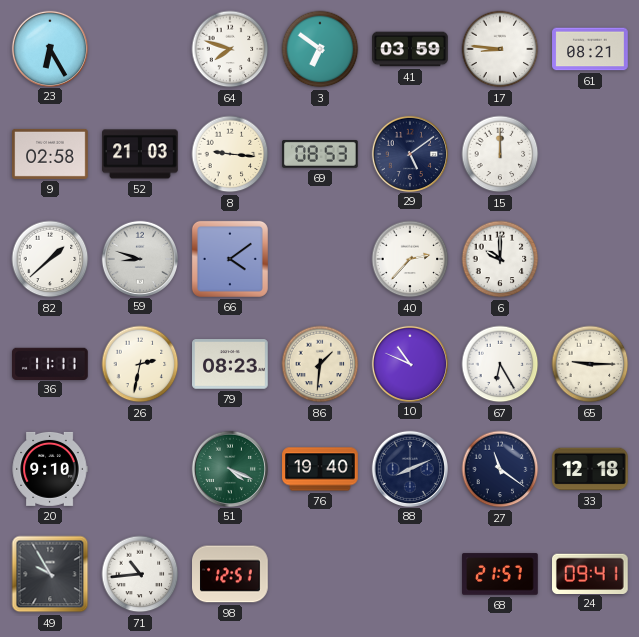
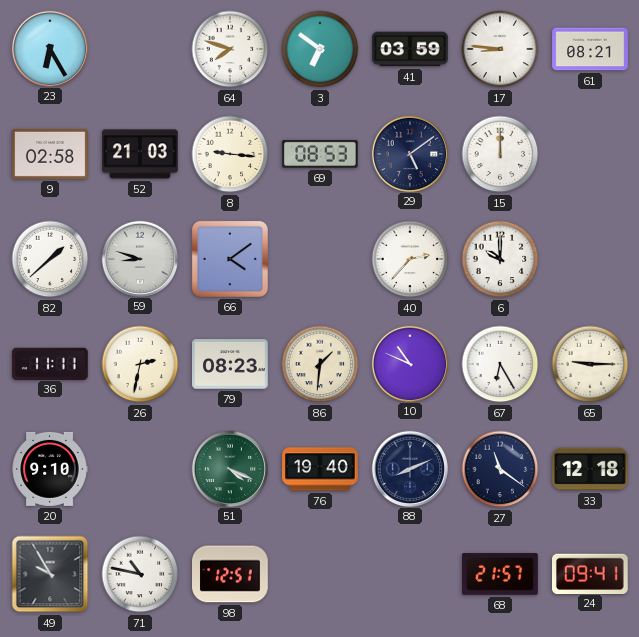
71: 10:44 -> 10:47 (140, 574)
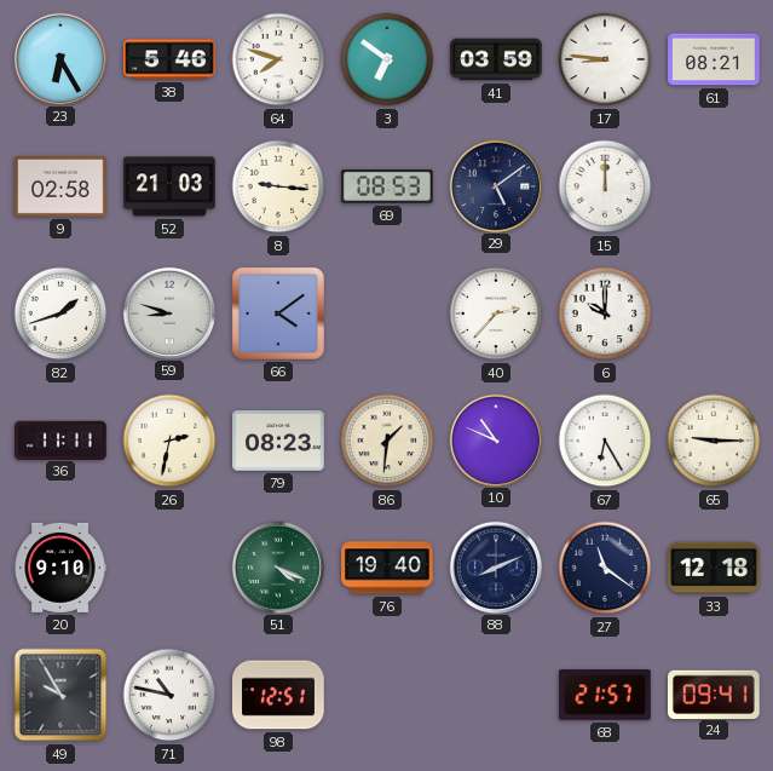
38: none -> 5:46 (169, 59)
82: 1:38 -> 1:42 (60, 313)
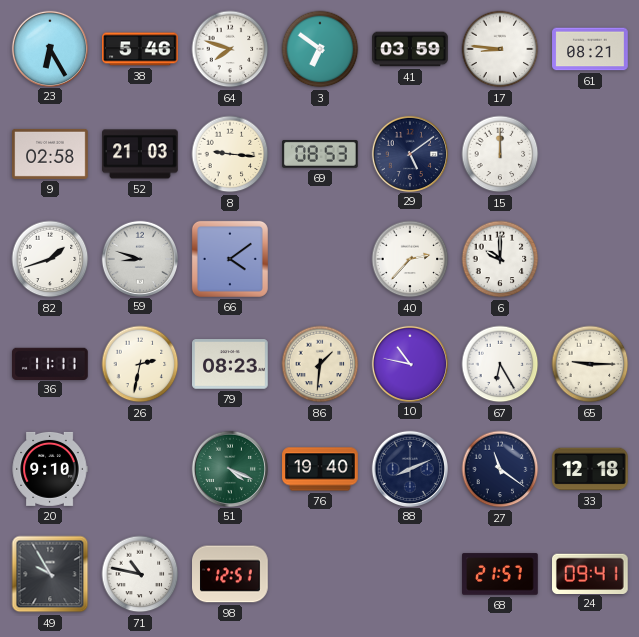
10: 10:49 -> 10:47 (409, 363)
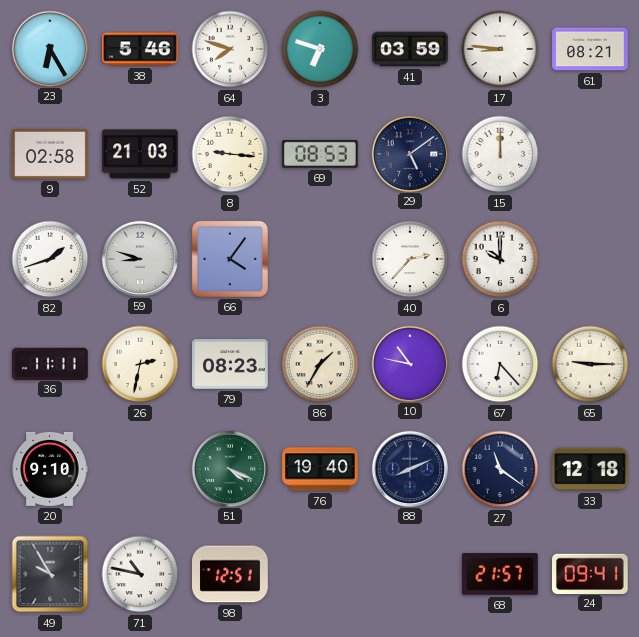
3: 6:51 -> 6:48 (320, 49)
66: 4:09 -> 4:06 (230, 259)
86: 1:31 -> 1:35 (320, 364)
67: 6:25 -> 6:23 (500, 364)
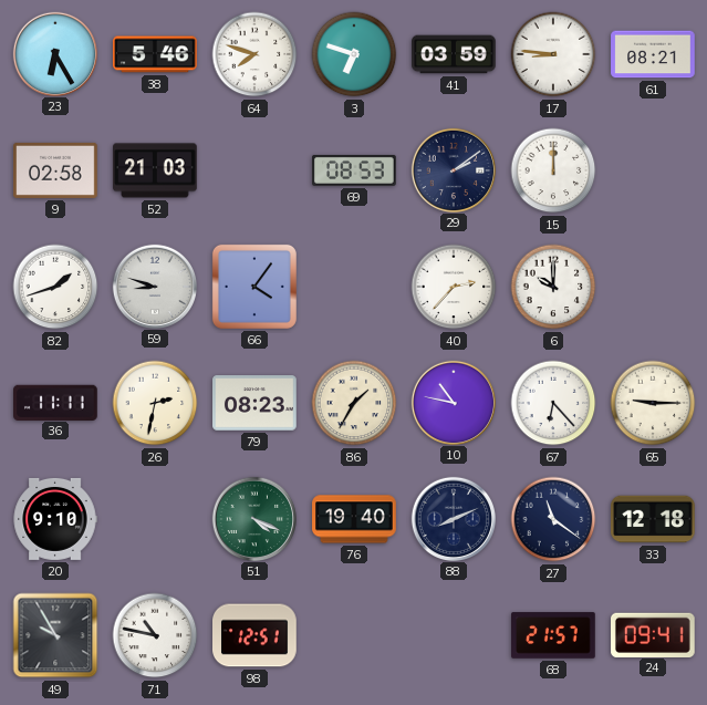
8: 9:16 -> none (230, 154)
29: 5:09 -> 2:09 (453, 169)
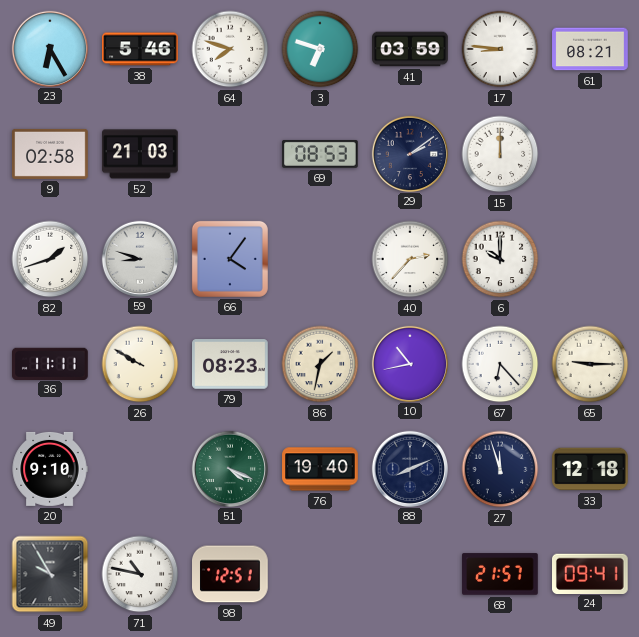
26: 2:32 -> 9:50 (140, 364)
86: 1:35 -> 1:32 (320, 364)
10: 10:47 -> 10:43 (409, 363)
27: 11:21 -> 11:57 (500, 469)
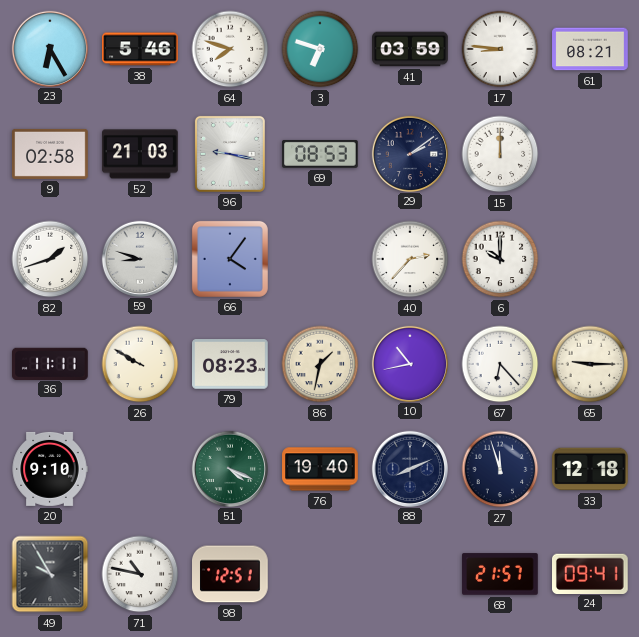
96: none -> 9:17 (230, 154)
